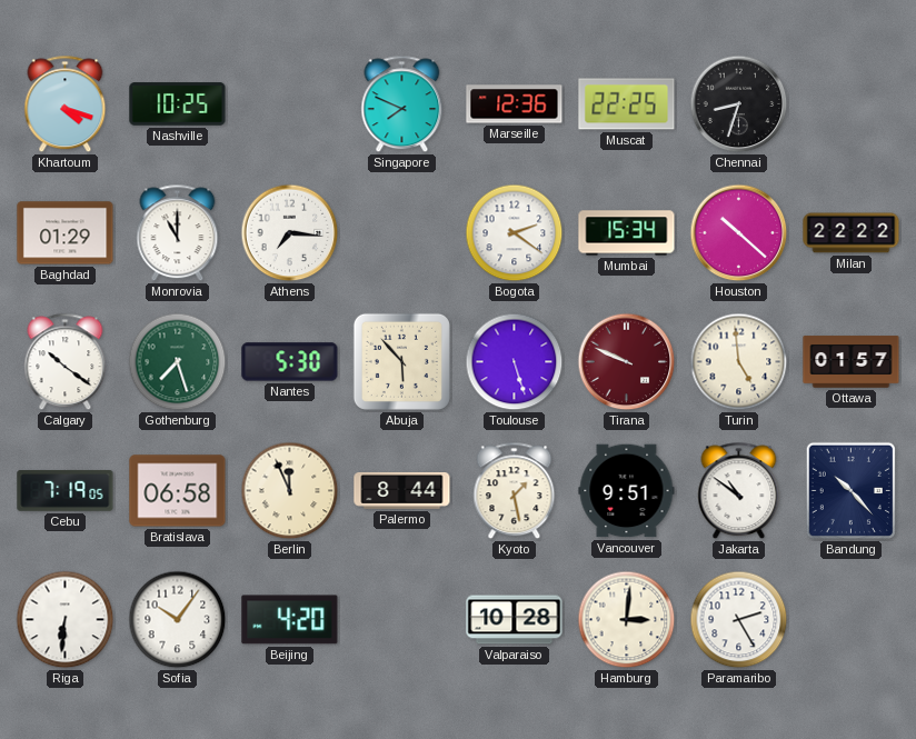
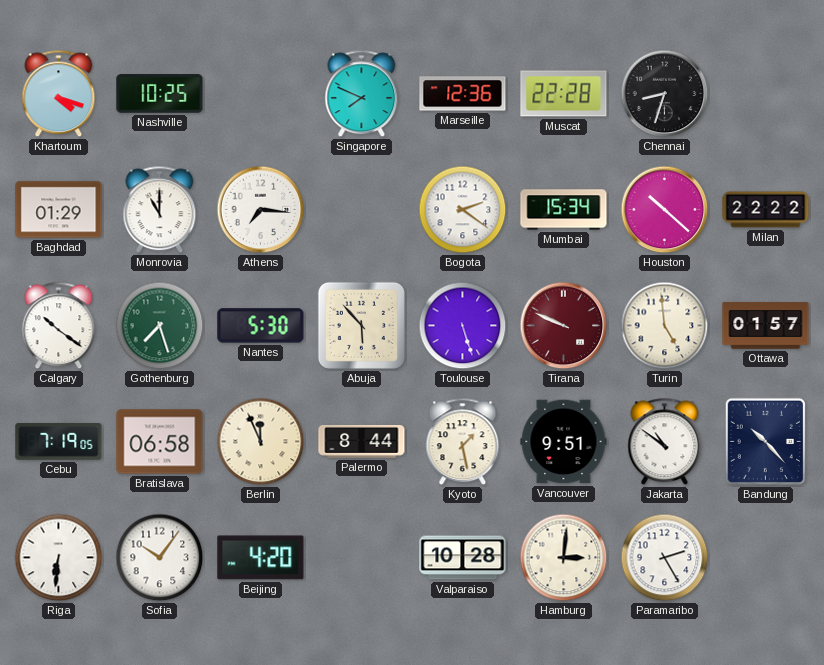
Muscat: 22:25 -> 22:28 (564, 94)
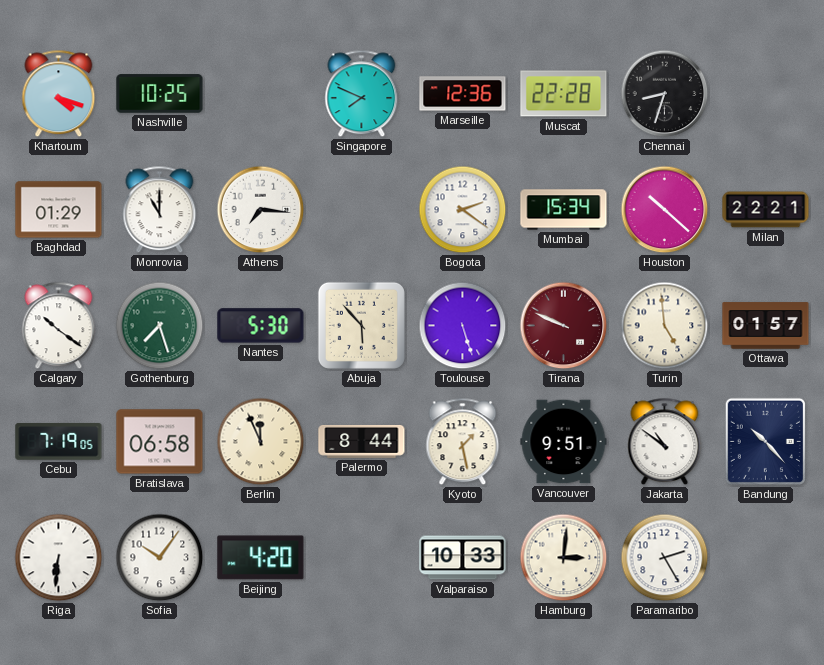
Milan: 22:22 -> 22:21 (766, 210)
Valparaiso: 10:28 -> 10:33 (463, 558)
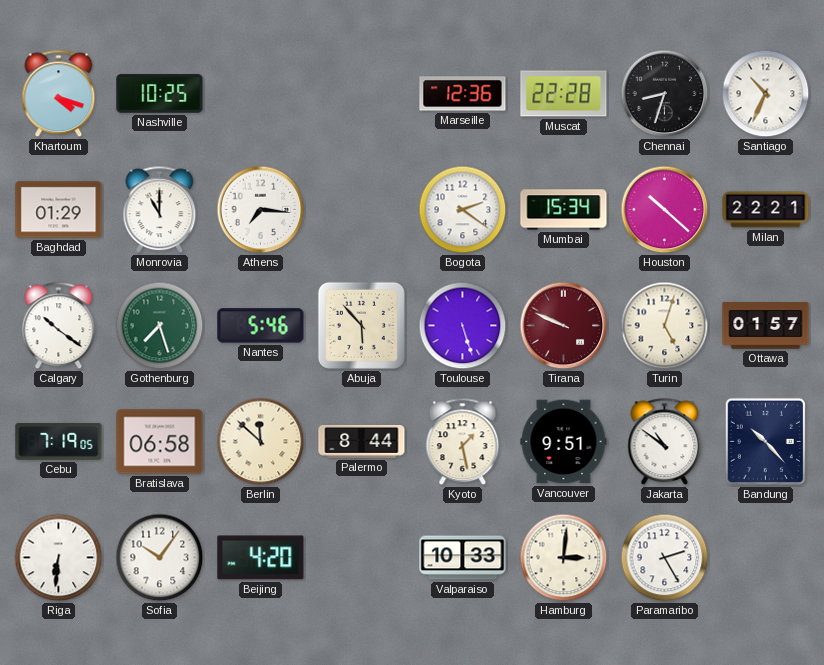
Singapore: 7:49 -> none (362, 94)
Santiago: none -> 10:34 (766, 94)
Nantes: 5:30 -> 5:46 (261, 326)
Turin: 4:59 -> 5:03 (665, 326)
Berlin: 11:56 -> 11:52 (261, 442)
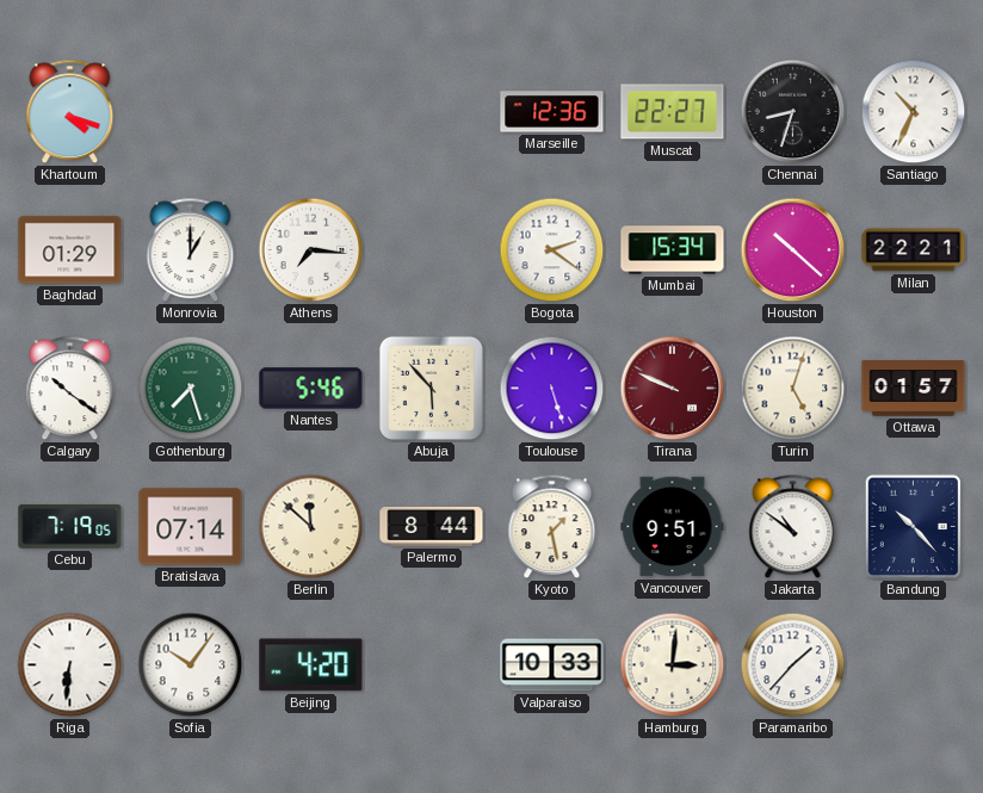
Nashville: 10:25 -> none (160, 94)
Muscat: 22:28 -> 22:27 (673, 112)
Monrovia: 11:00 -> 1:00 (191, 250)
Bratislava: 06:58 -> 07:14 (191, 527)
Paramaribo: 2:25 -> 1:37 (793, 665)
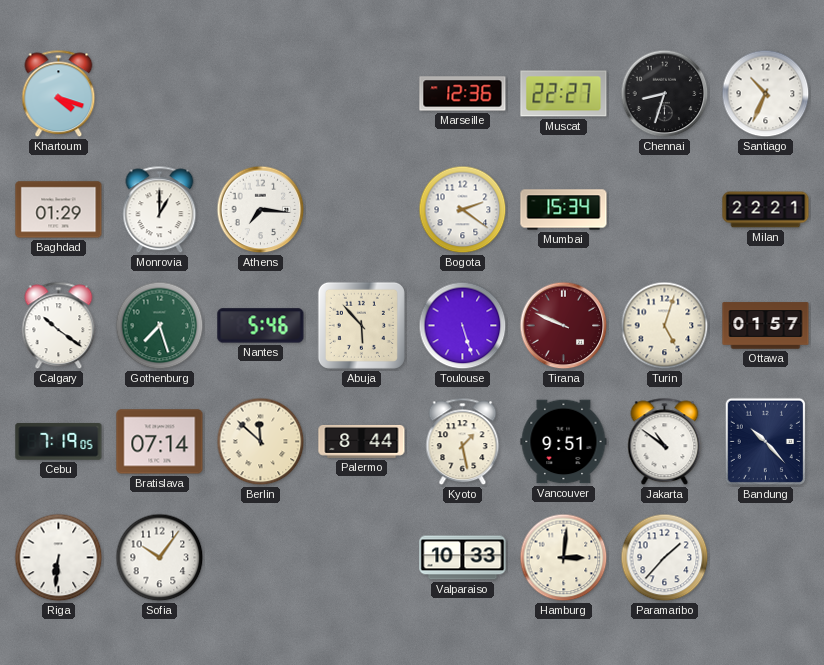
Houston: 10:22 -> none (793, 250)
Beijing: 4:20 -> none (311, 665)
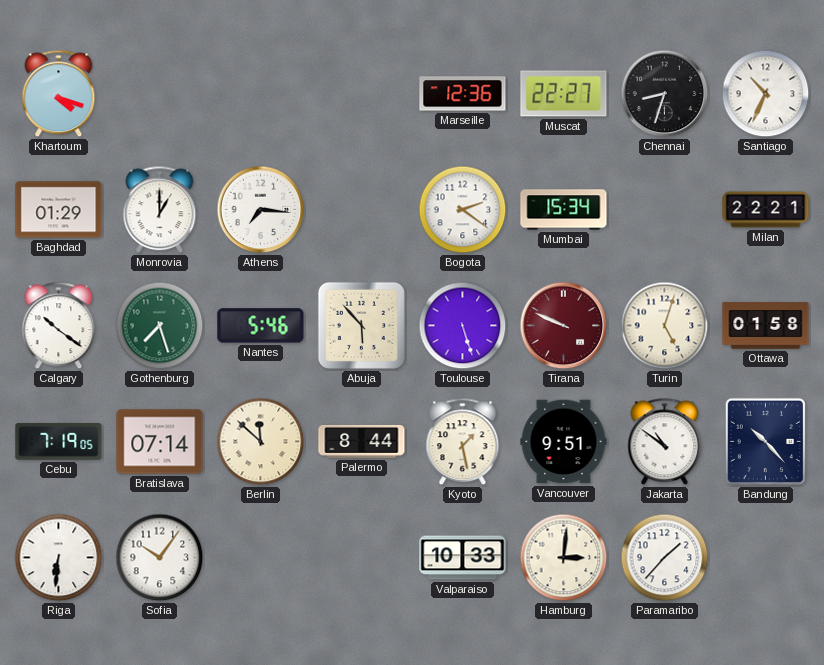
Ottawa: 01:57 -> 01:58 (766, 326)
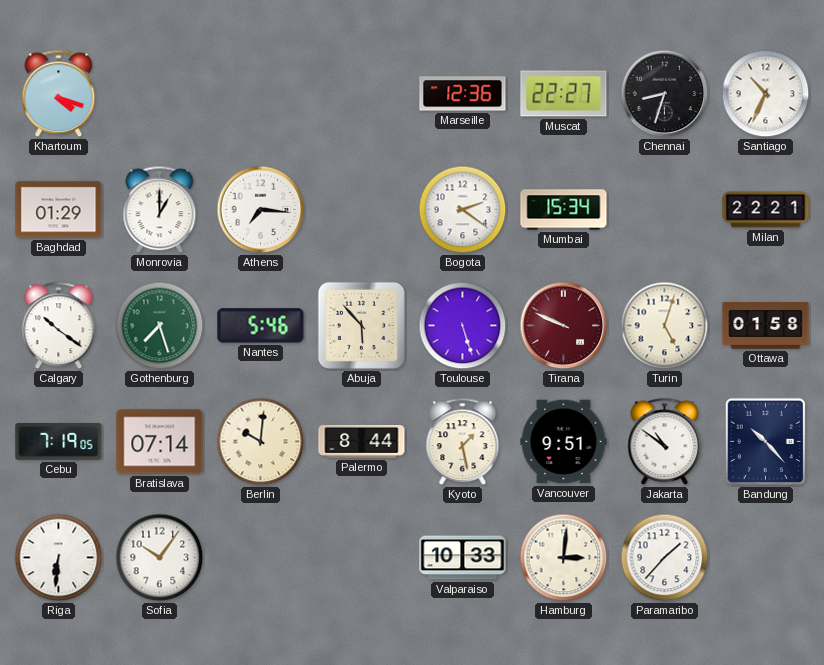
Berlin: 11:52 -> 10:01 (261, 442)
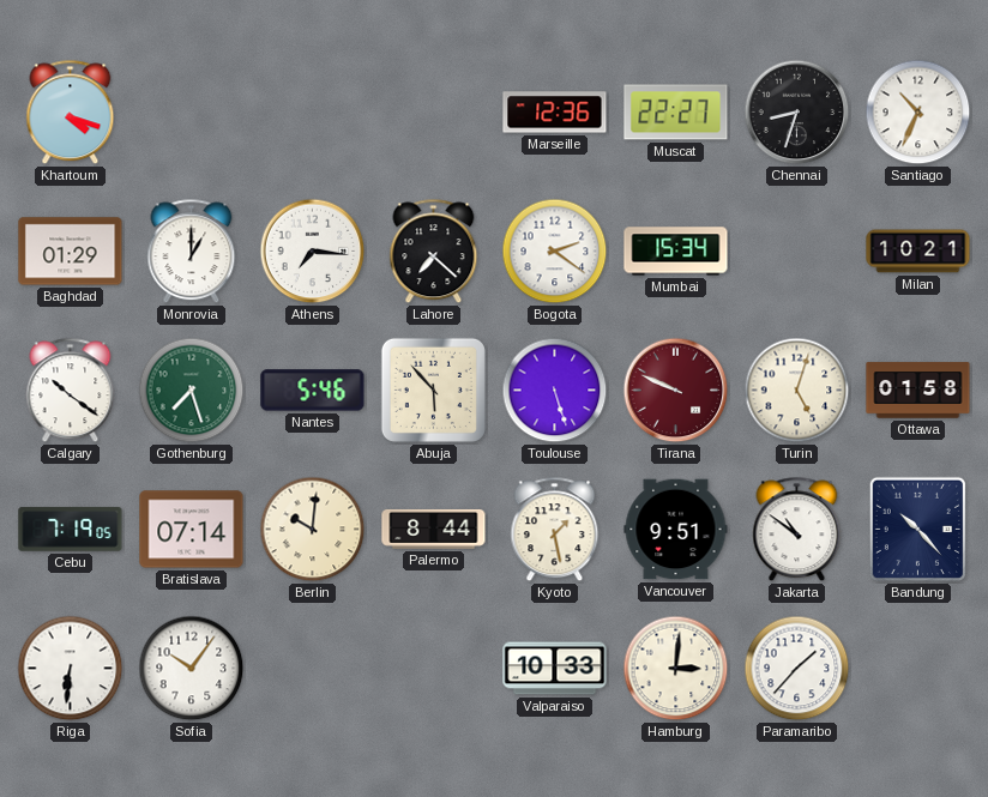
Lahore: none -> 7:22 (434, 252)
Milan: 22:21 -> 10:21 (918, 252)
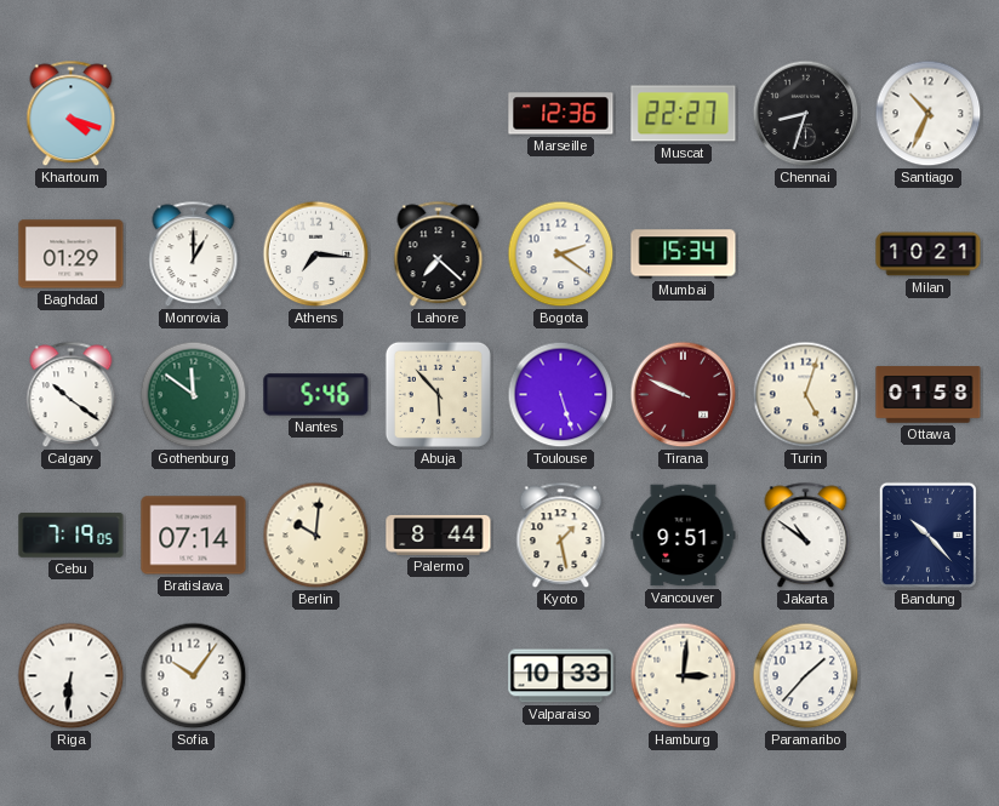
Gothenburg: 7:27 -> 11:51 (194, 395)
